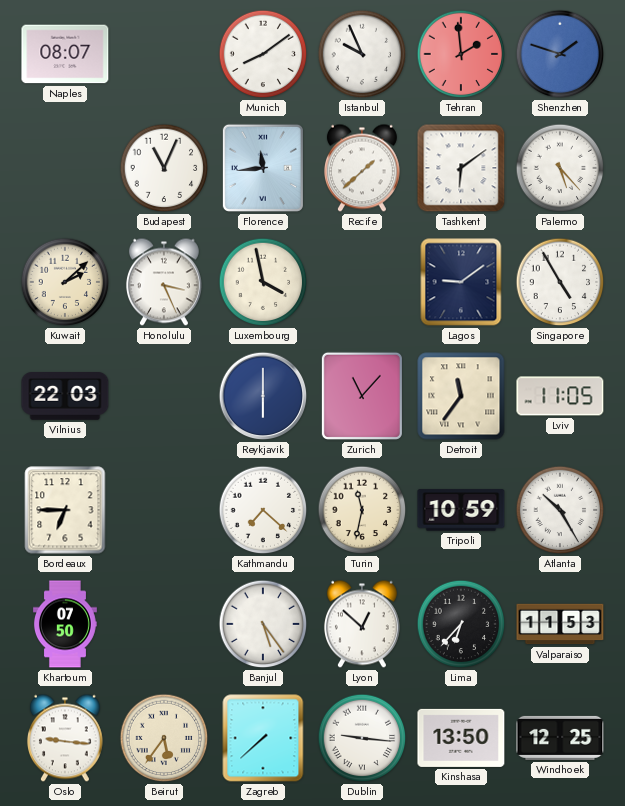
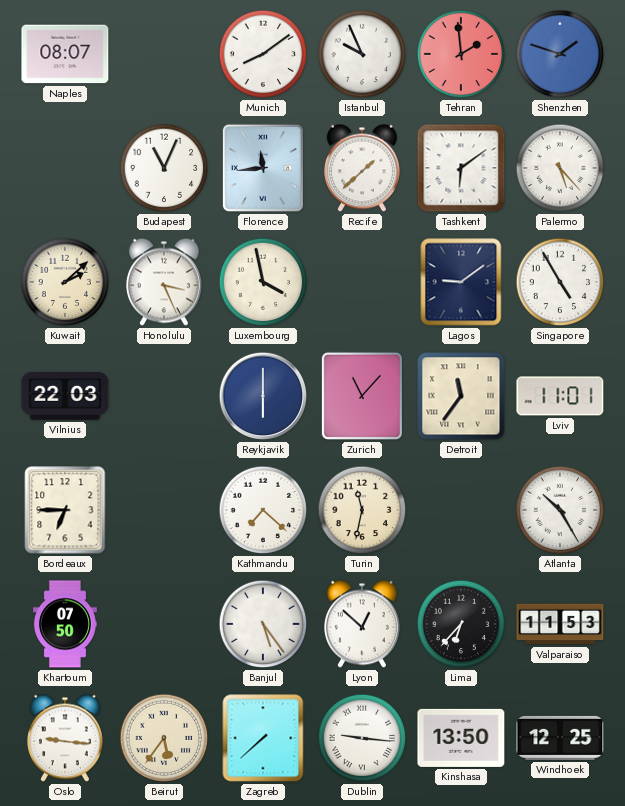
Lviv: 11:05 -> 11:01 (560, 396)
Tripoli: 10:59 -> none (461, 510)
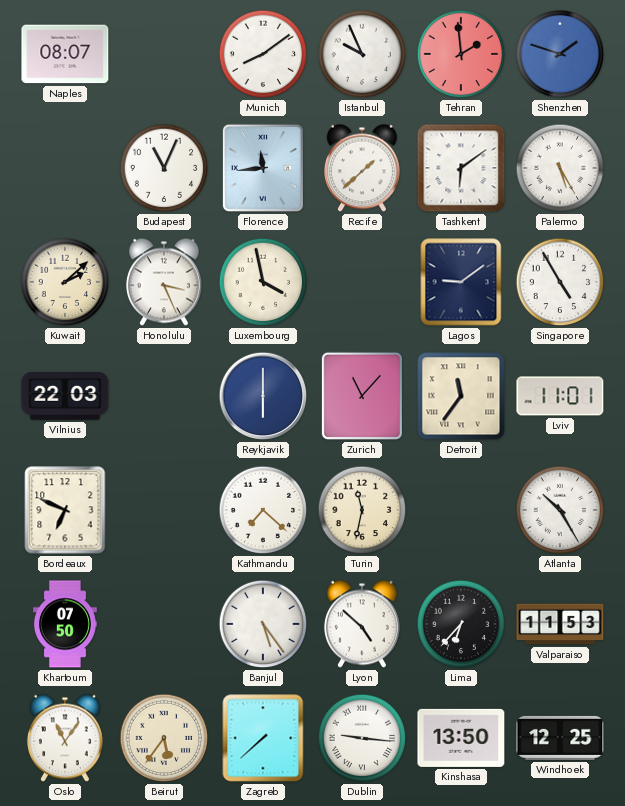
Palermo: 5:23 -> 5:25 (560, 168)
Bordeaux: 6:45 -> 6:49 (65, 510)
Lyon: 12:52 -> 4:52 (362, 624)
Oslo: 9:16 -> 11:06 (65, 738)
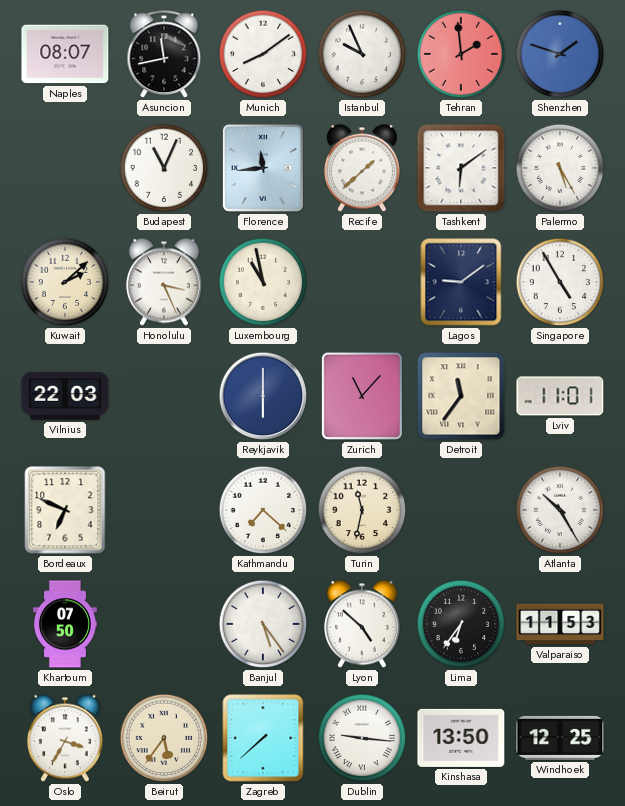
Asuncion: none -> 11:43 (164, 55)
Luxembourg: 3:58 -> 10:58 (263, 282)
Lima: 6:37 -> 6:36 (461, 624)
Oslo: 11:06 -> 3:35 (65, 738)
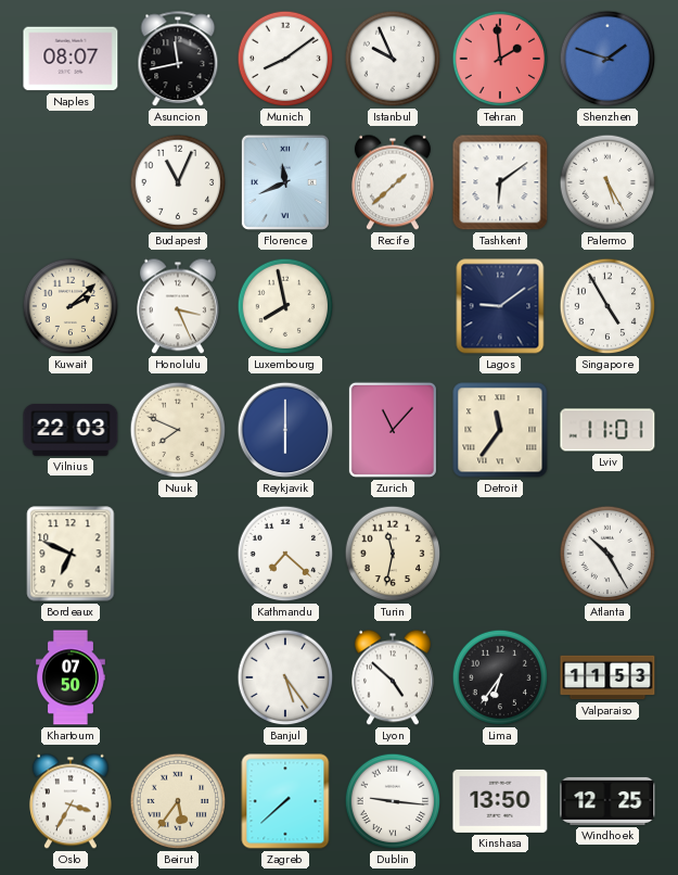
Florence: 11:44 -> 11:41 (285, 182)
Luxembourg: 10:58 -> 7:58 (285, 306)
Nuuk: none -> 7:49 (178, 430)
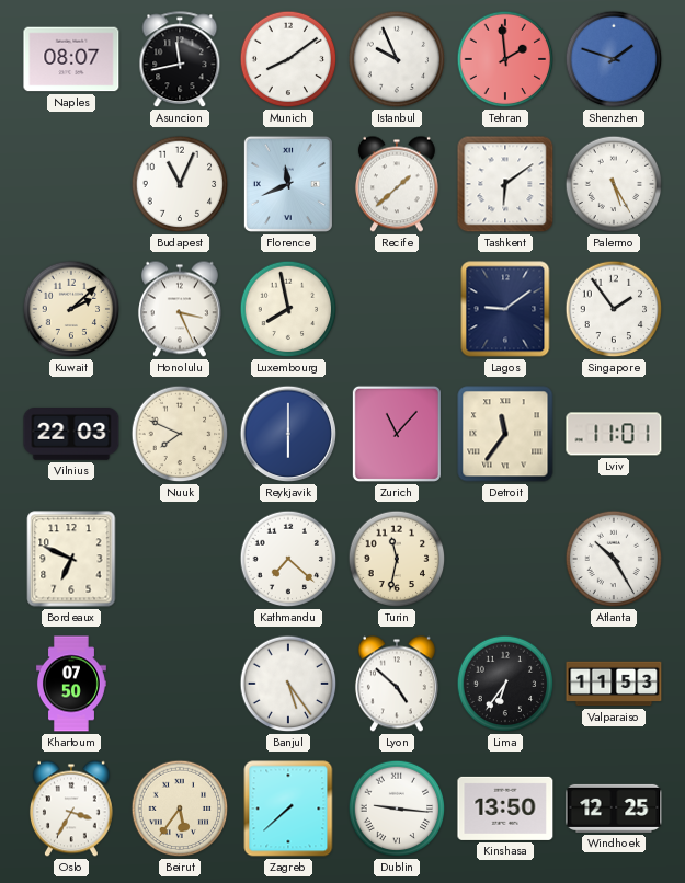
Singapore: 4:55 -> 1:54 (614, 309)
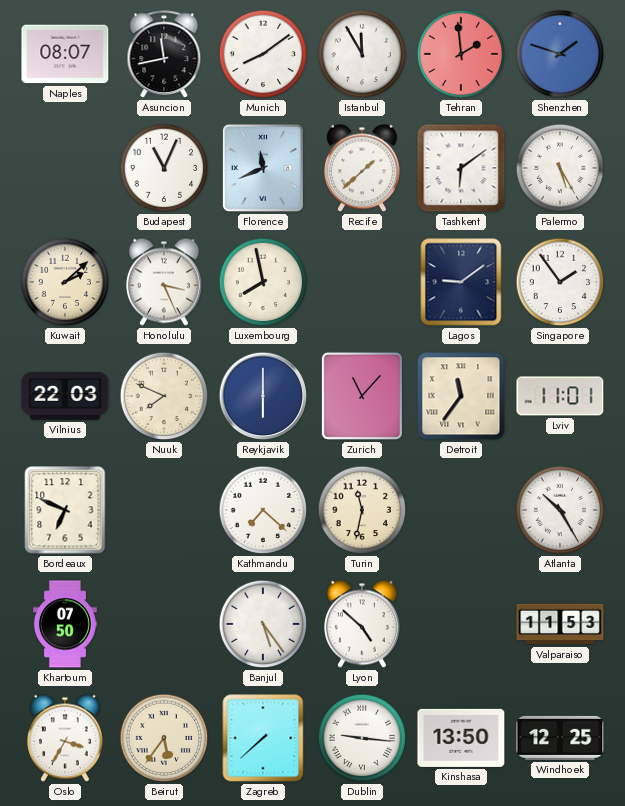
Istanbul: 9:56 -> 11:55 (362, 54)
Lima: 6:36 -> none (505, 684)
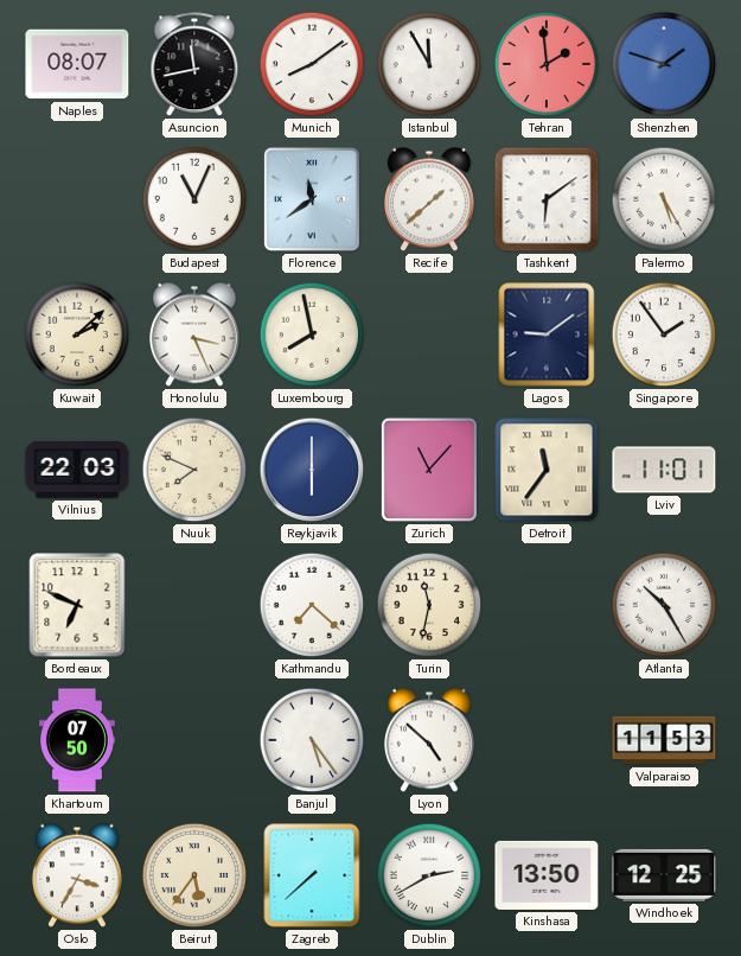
Florence: 11:41 -> 11:39 (312, 199)
Dublin: 9:16 -> 2:40 (429, 875)
